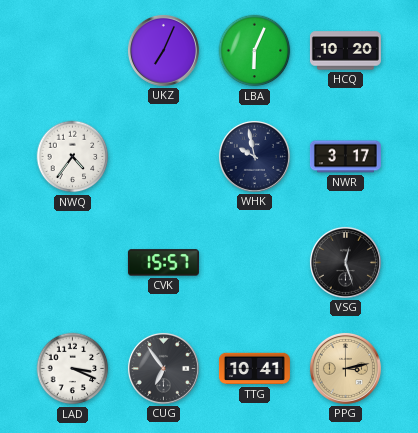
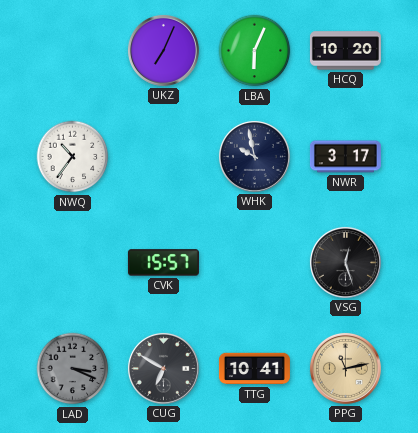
NWQ: 4:36 -> 10:36 (73, 157)
LAD dial: white -> grey (73, 369)
CUG: 6:54 -> 6:50 (163, 368)
PPG: 3:13 -> 11:13 (345, 368)
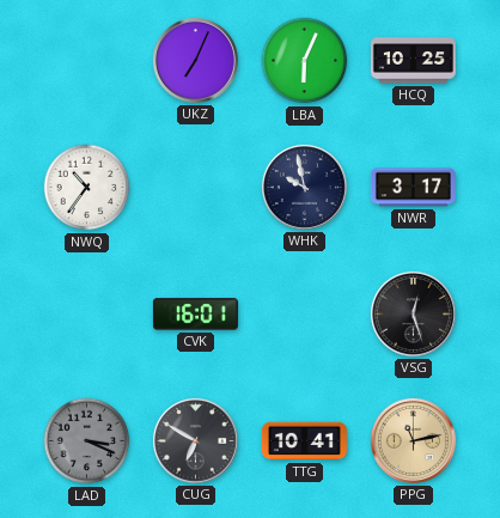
HCQ: 10:20 -> 10:25 (413, 61)
CVK: 15:57 -> 16:01 (195, 315)
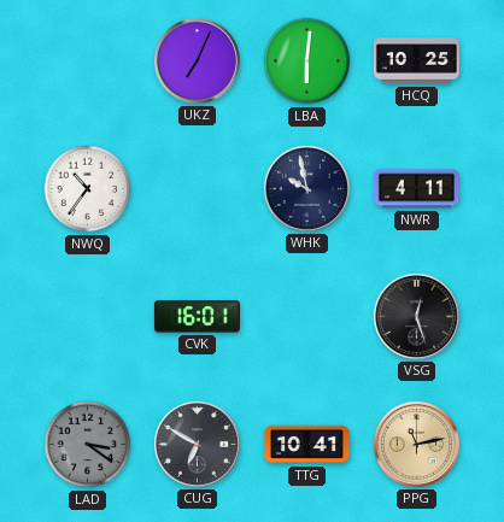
LBA: 6:04 -> 6:01 (307, 61)
NWR: 3:17 -> 4:11 (416, 189)
LAD: 3:19 -> 3:21 (88, 445)
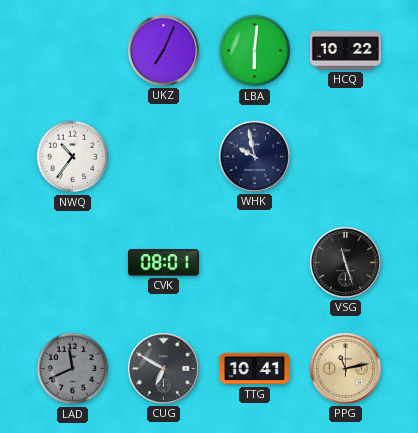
HCQ: 10:25 -> 10:22 (345, 51)
NWR: 4:11 -> none (416, 189)
CVK: 16:01 -> 08:01 (163, 263)
VSG: 12:27 -> 11:27 (345, 262)
LAD: 3:21 -> 11:41 (73, 369)
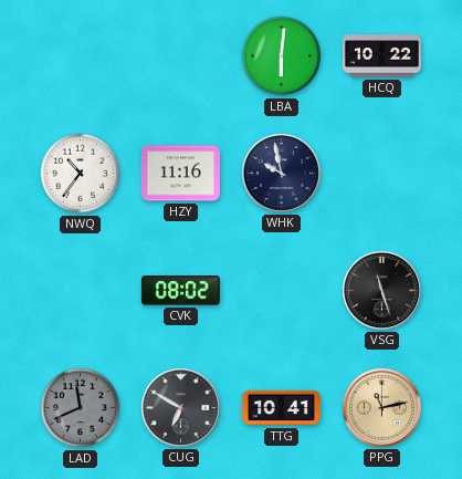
UKZ: 7:04 -> none (163, 50)
HZY: none -> 11:16 (180, 174)
CVK: 08:01 -> 08:02 (180, 291)
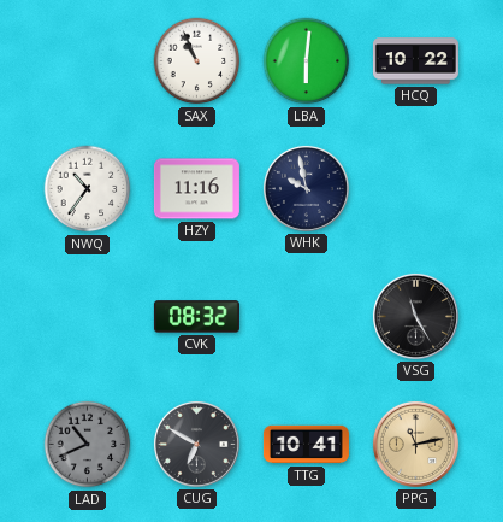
SAX: none -> 10:56 (197, 61)
CVK: 08:02 -> 08:32 (196, 317)
VSG: 11:27 -> 11:25 (415, 316)
LAD: 11:41 -> 10:41 (88, 445)
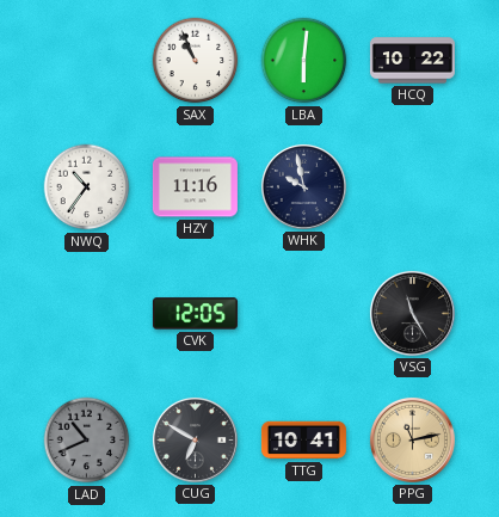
CVK: 08:32 -> 12:05 (195, 314)
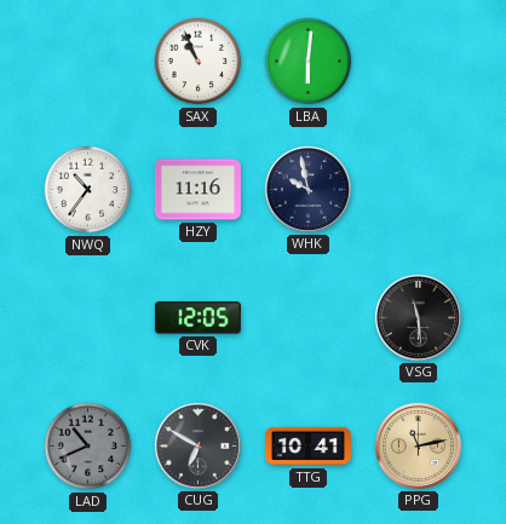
HCQ: 10:22 -> none (412, 61)
VSG: 11:25 -> 11:29 (418, 317)
